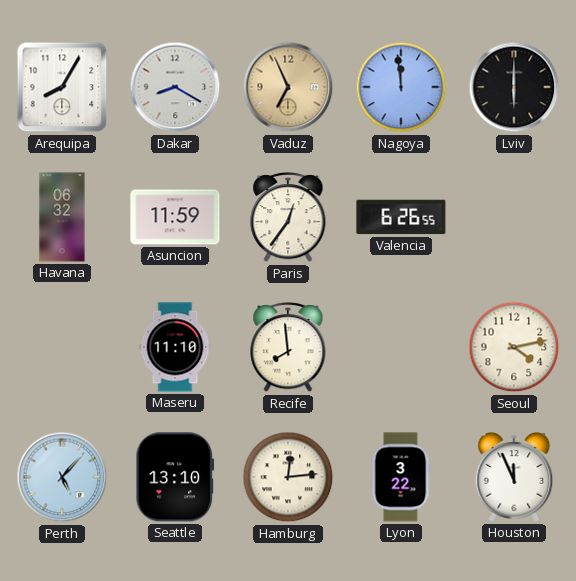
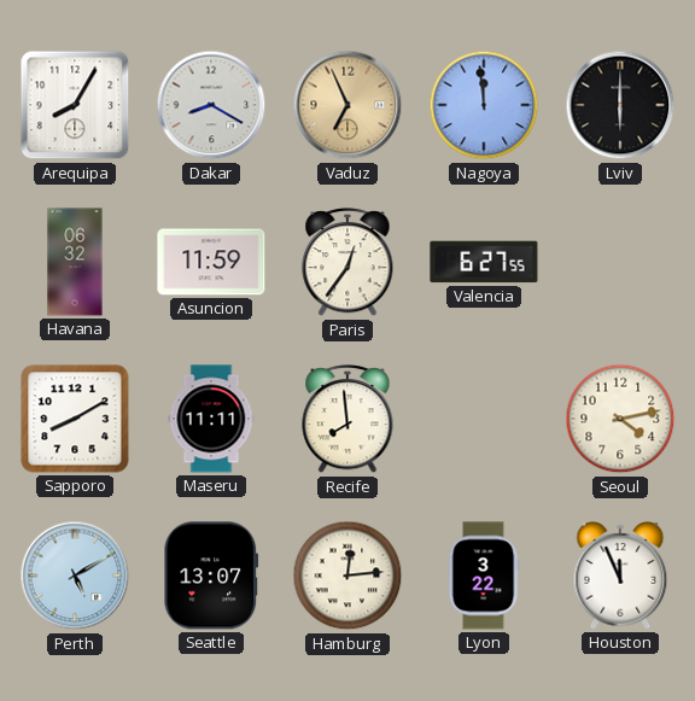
Valencia: 6:26 -> 6:27 (484, 262)
Sapporo: none -> 8:10 (75, 419)
Maseru: 11:10 -> 11:11 (211, 419)
Perth: 5:07 -> 5:10 (75, 576)
Seattle: 13:10 -> 13:07 (211, 576)
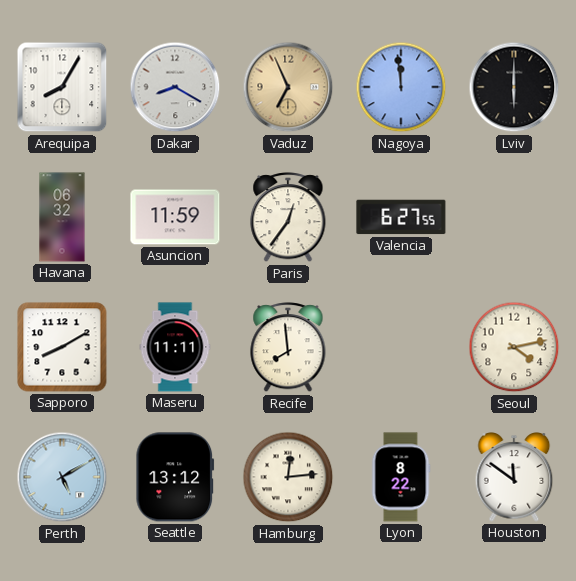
Seattle: 13:07 -> 13:12 (175, 477)
Lyon: 3:22 -> 8:22 (401, 477)
Houston: 11:56 -> 11:51 (514, 477)
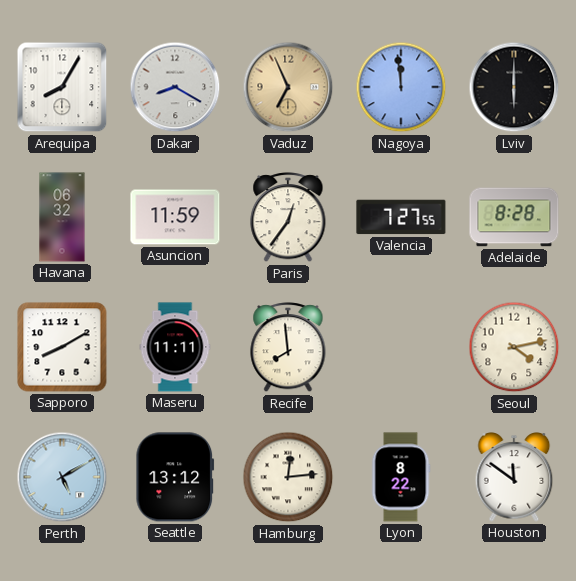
Valencia: 6:27 -> 7:27 (401, 217)
Adelaide: none -> 8:28 (514, 217)
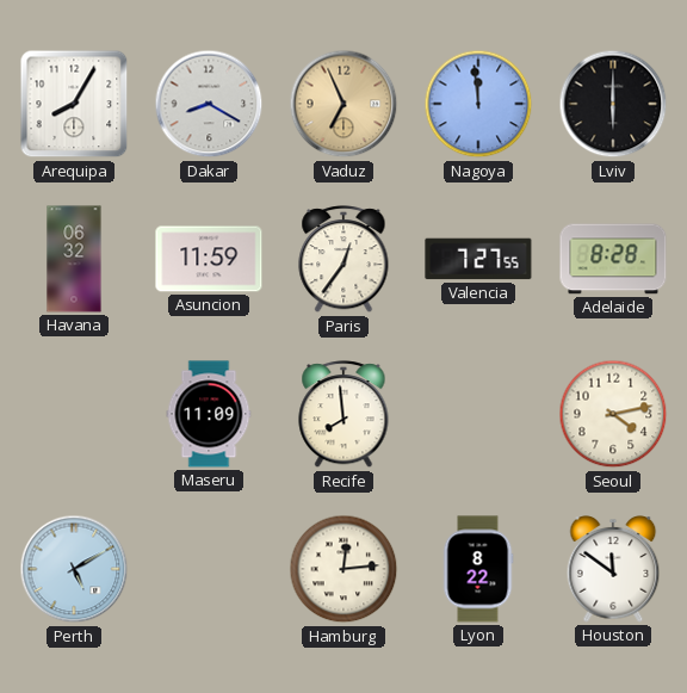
Sapporo: 8:10 -> none (62, 347)
Maseru: 11:11 -> 11:09 (209, 414)
Seattle: 13:12 -> none (175, 477)
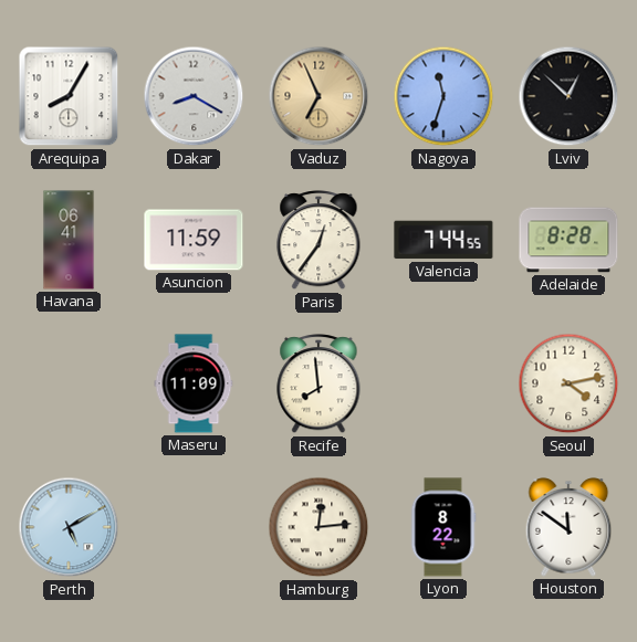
Nagoya: 11:59 -> 11:33 (443, 96)
Lviv: 6:00 -> 12:52 (568, 96)
Havana: 06:32 -> 06:41 (69, 240)
Valencia: 7:27 -> 7:44 (443, 240)
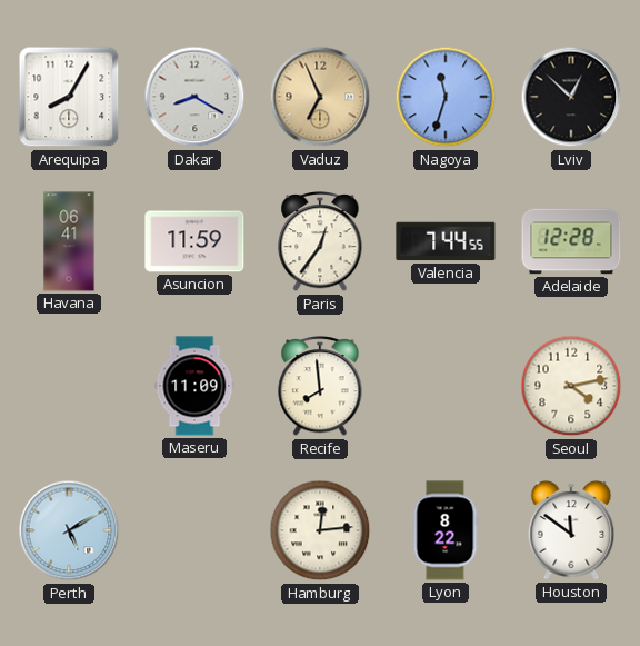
Adelaide: 8:28 -> 12:28 (571, 241)
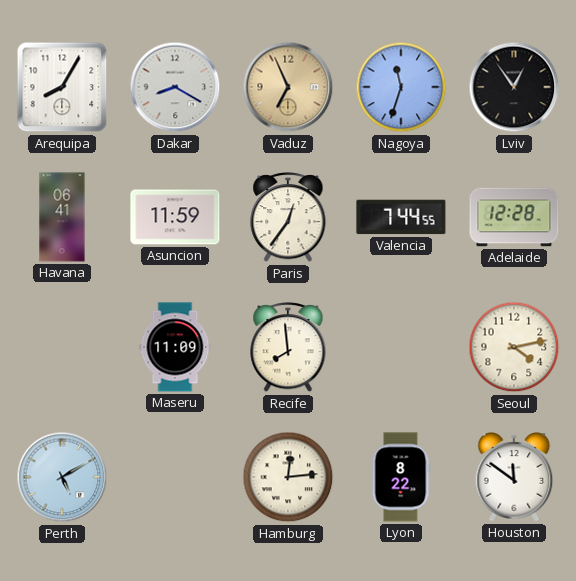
Lviv: 12:52 -> 12:54 (514, 87)
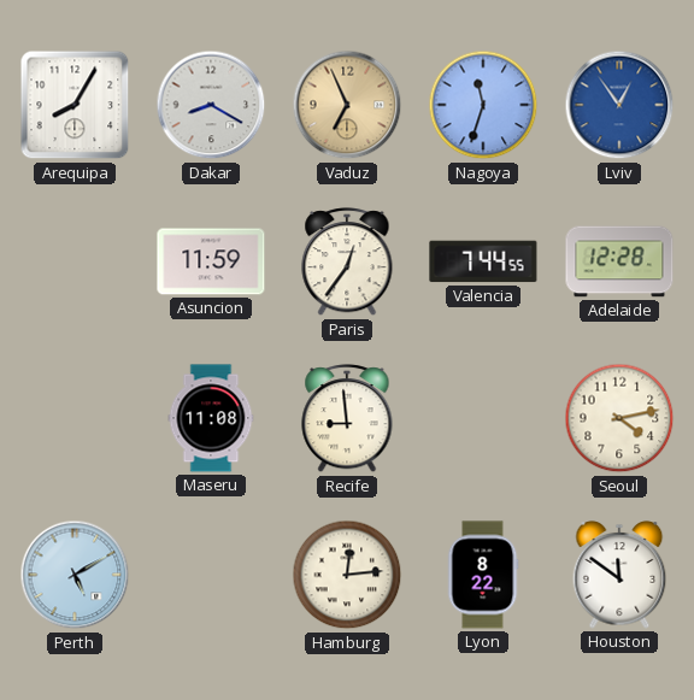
Lviv dial: black -> blue (619, 105)
Havana: 06:41 -> none (62, 217)
Maseru: 11:09 -> 11:08 (211, 418)
Recife: 7:59 -> 8:59 (347, 419)
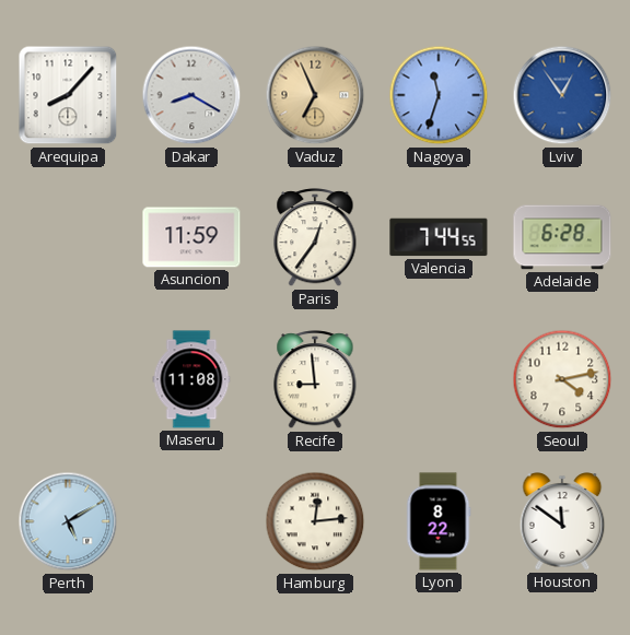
Arequipa: 8:05 -> 8:07 (68, 95)
Adelaide: 12:28 -> 6:28 (562, 237)
